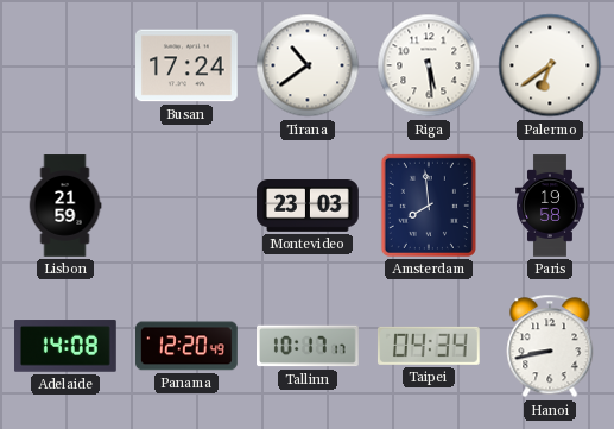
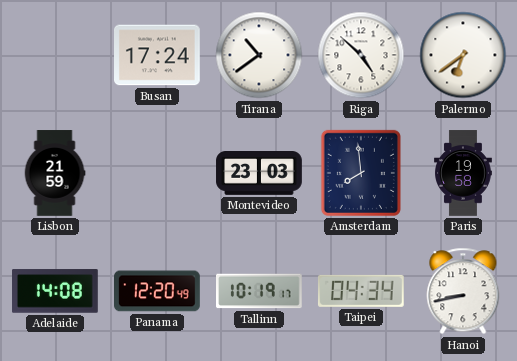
Riga: 5:29 -> 4:52 (361, 55)
Tallinn: 10:17 -> 10:19 (260, 291)
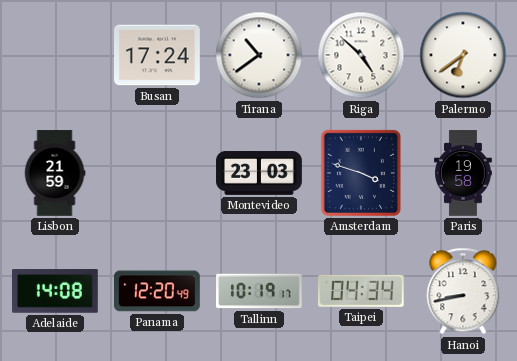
Amsterdam: 7:59 -> 3:48 (361, 173)
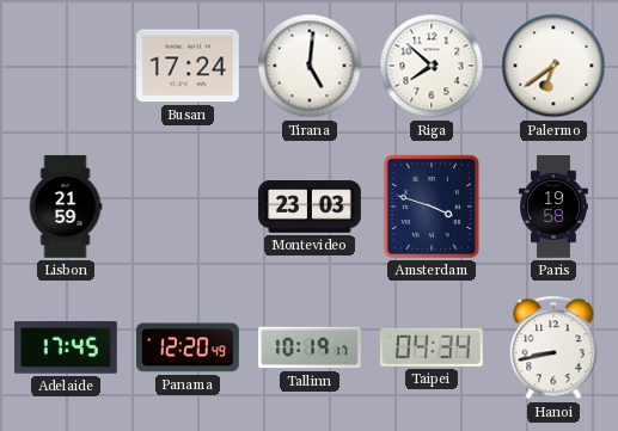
Tirana: 10:39 -> 5:01 (310, 66)
Riga: 4:52 -> 7:52 (432, 66)
Adelaide: 14:08 -> 17:45 (67, 347)
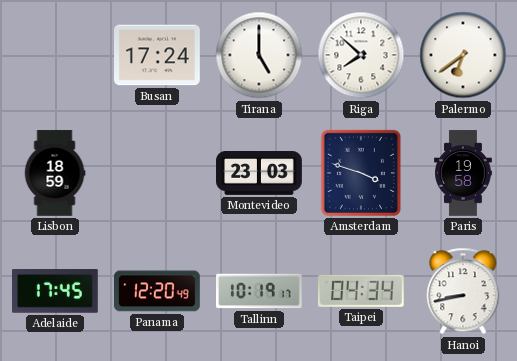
Tirana: 5:01 -> 5:00 (259, 55)
Lisbon: 21:59 -> 18:59 (55, 173)
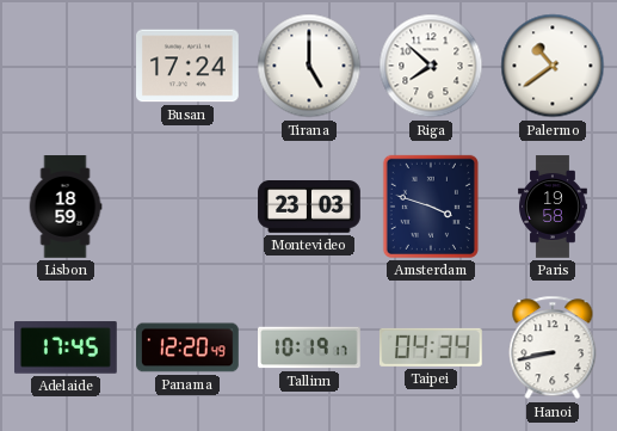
Palermo: 6:39 -> 10:39 (553, 66)
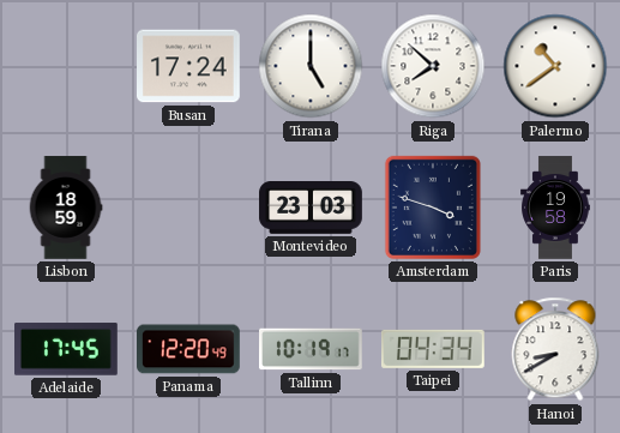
Hanoi: 8:43 -> 8:40 (555, 349)
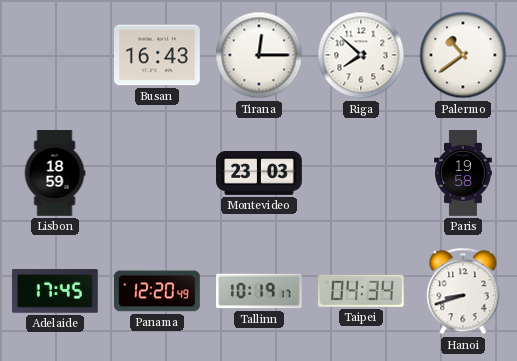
Busan: 17:24 -> 16:43 (158, 55)
Tirana: 5:00 -> 12:15 (259, 55)
Amsterdam: 3:48 -> none (433, 208)
Hanoi: 8:40 -> 8:42 (463, 291)
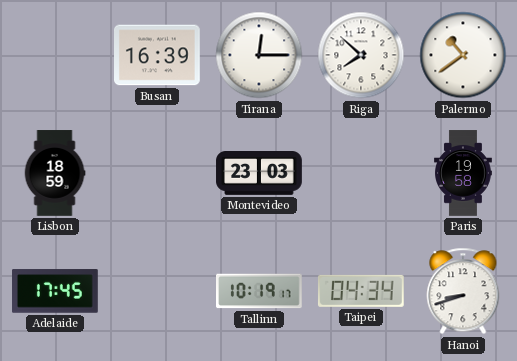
Busan: 16:43 -> 16:39 (158, 55)
Panama: 12:20 -> none (158, 291)
